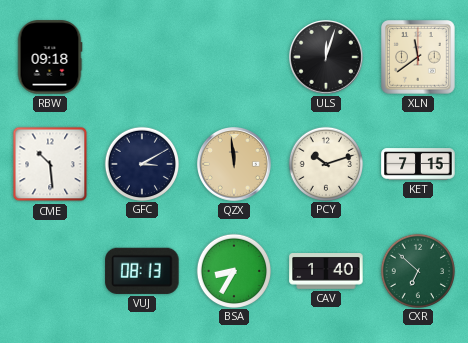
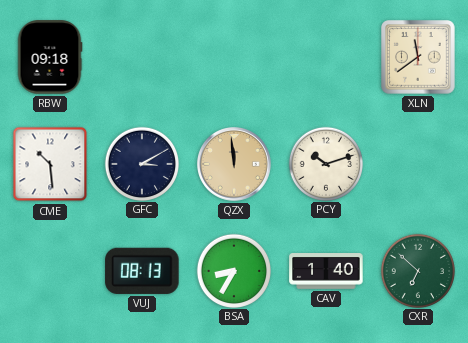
ULS: 12:03 -> none (327, 58)
KET: 7:15 -> none (418, 164)
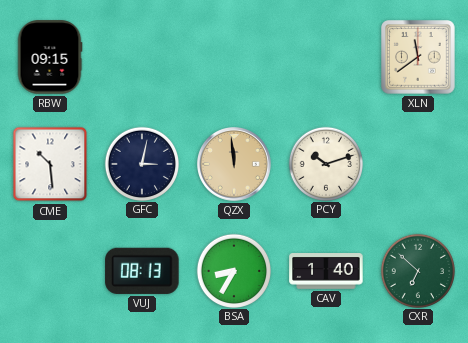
RBW: 09:18 -> 09:15 (50, 57)
GFC: 3:10 -> 3:02 (141, 163)
